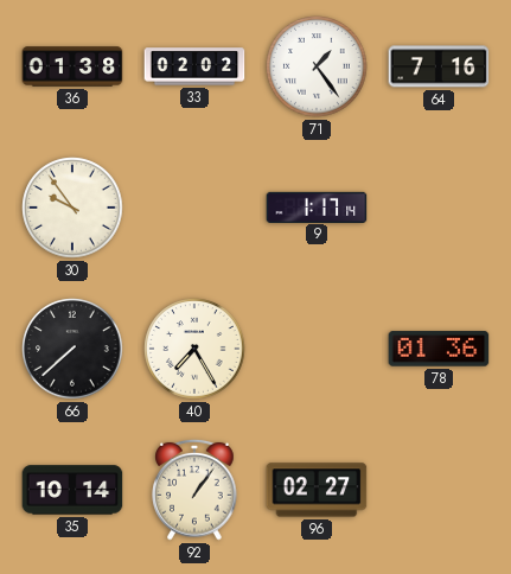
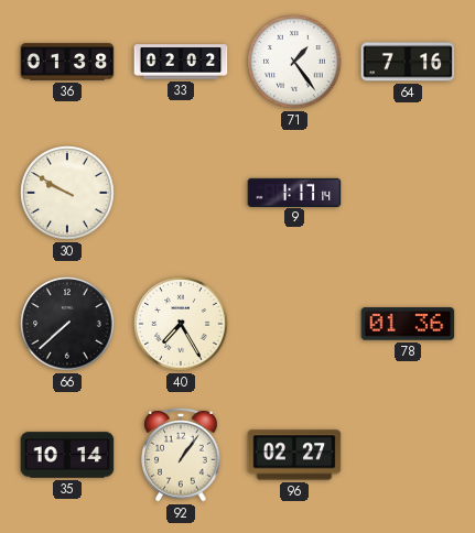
30: 9:54 -> 9:50 (67, 193)
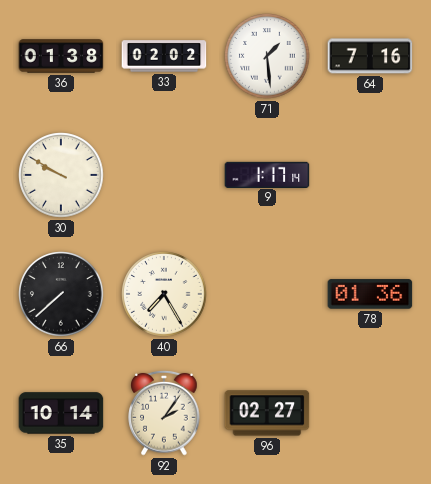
71: 1:24 -> 1:29 (267, 56)
92: 1:06 -> 2:06 (164, 413)
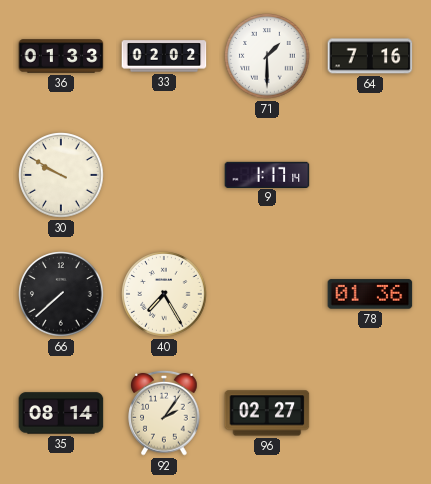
36: 01:38 -> 01:33 (61, 56)
71: 1:29 -> 1:30 (267, 56)
35: 10:14 -> 08:14 (61, 413)
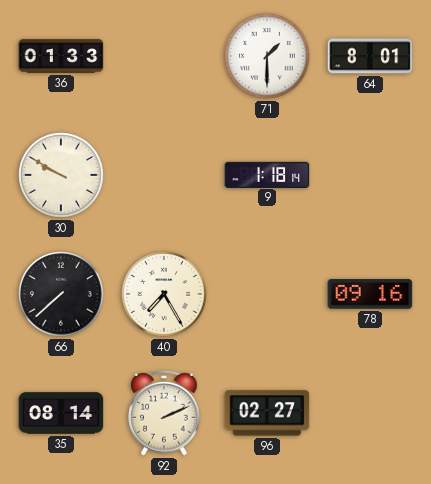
33: 02:02 -> none (164, 56)
64: 7:16 -> 8:01 (370, 56)
9: 1:17 -> 1:18 (267, 174)
78: 01:36 -> 09:16 (370, 294)
92: 2:06 -> 2:11 (164, 413)
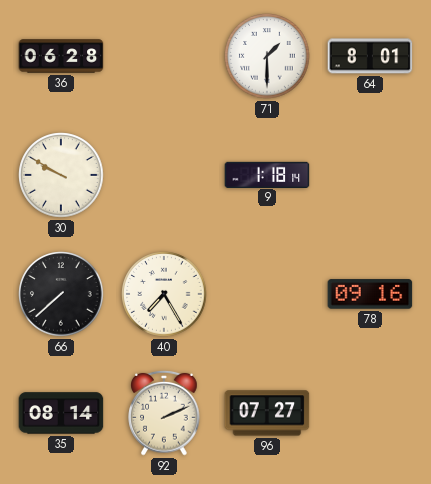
36: 01:33 -> 06:28 (61, 56)
96: 02:27 -> 07:27 (267, 413)
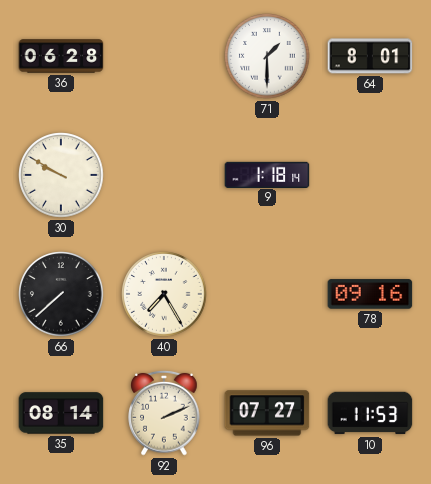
10: none -> 11:53 (370, 413)
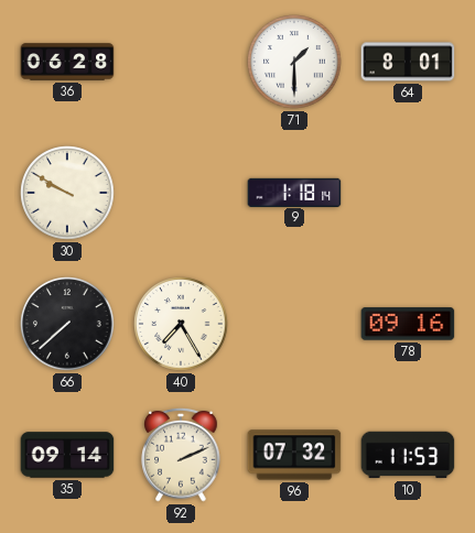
35: 08:14 -> 09:14 (67, 455)
96: 07:27 -> 07:32 (294, 455)
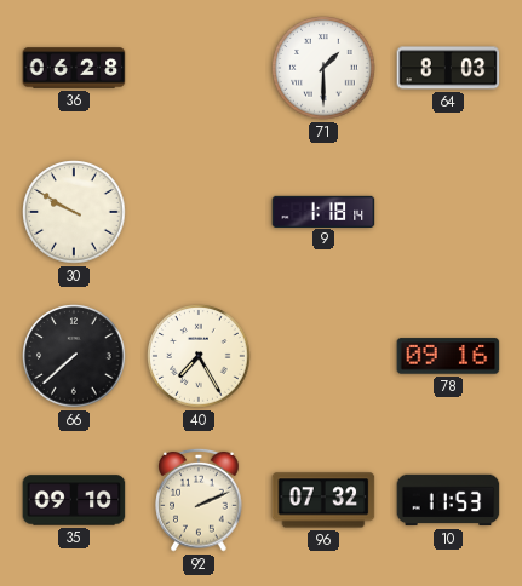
64: 8:01 -> 8:03 (448, 68)
35: 09:14 -> 09:10 (74, 500)
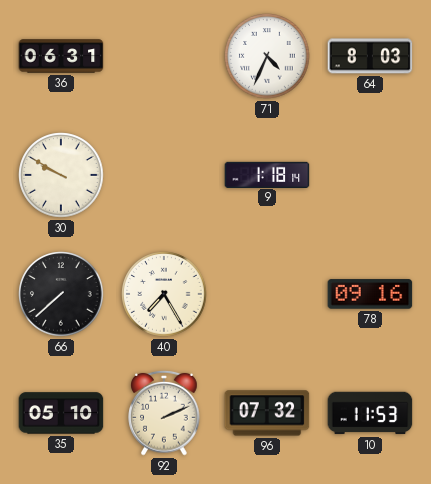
36: 06:28 -> 06:31 (61, 56)
71: 1:30 -> 4:34 (267, 56)
35: 09:10 -> 05:10 (61, 413)
